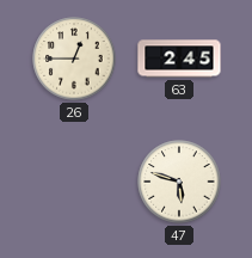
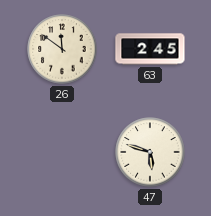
26: 12:45 -> 11:51 (62, 49)
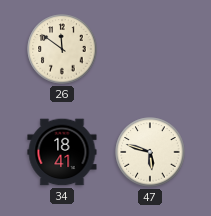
63: 2:45 -> none (150, 49)
34: none -> 18:41 (62, 152)
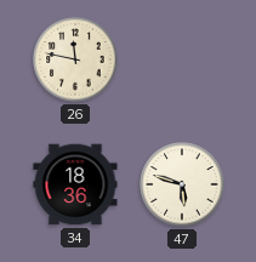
26: 11:51 -> 11:47 (75, 59)
34: 18:41 -> 18:36 (75, 184)
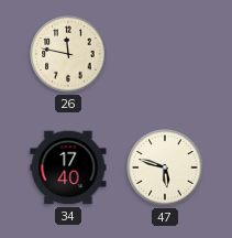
34: 18:36 -> 17:40 (68, 167)
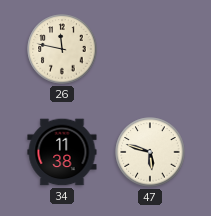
34: 17:40 -> 11:38 (62, 152)
